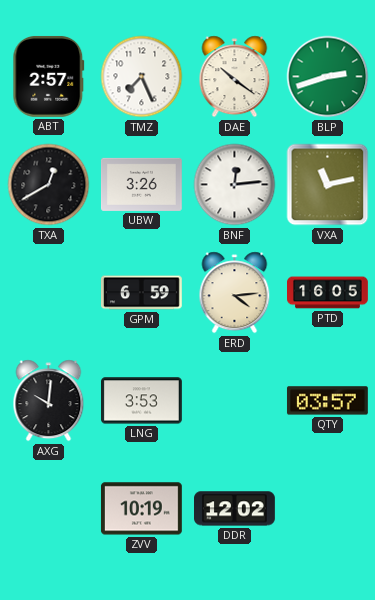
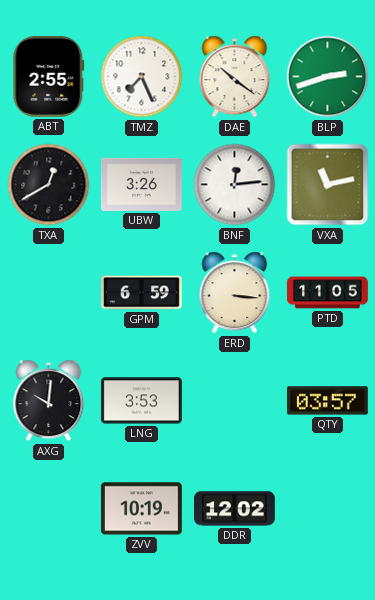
ABT: 2:57 -> 2:55 (49, 76)
ERD: 4:14 -> 3:16 (235, 293)
PTD: 16:05 -> 11:05 (328, 293)
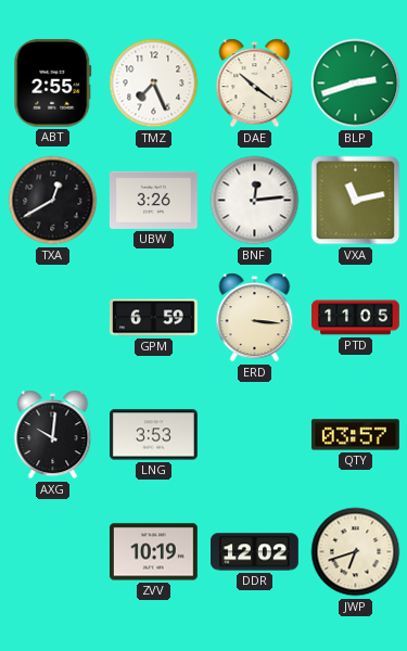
JWP: none -> 6:42 (356, 552)
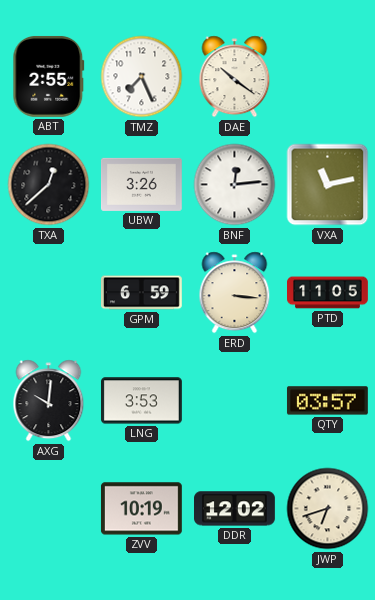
BLP: 2:42 -> none (356, 84)
TXA: 12:40 -> 12:38 (49, 185)
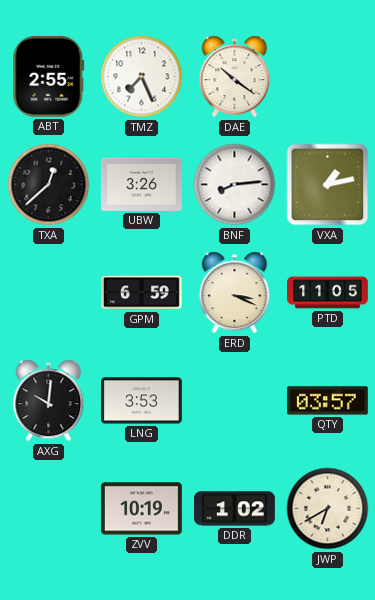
BNF: 12:14 -> 8:14 (235, 185)
VXA: 11:13 -> 1:13 (328, 185)
ERD: 3:16 -> 3:19 (235, 293)
DDR: 12:02 -> 1:02 (235, 509)
JWP: 6:42 -> 6:40 (328, 509)
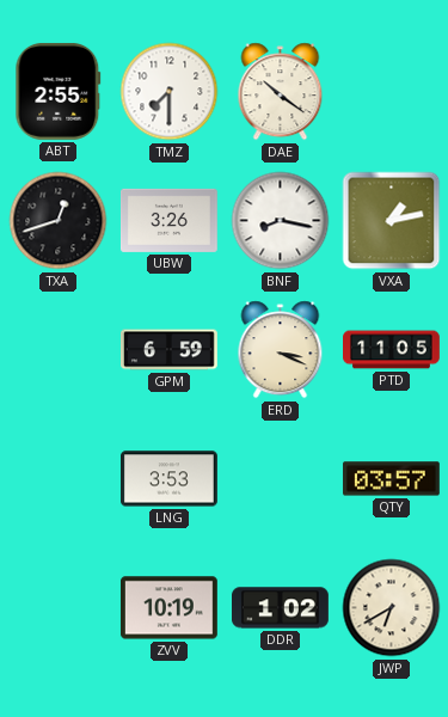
TMZ: 7:26 -> 7:30 (170, 92)
TXA: 12:38 -> 12:42 (59, 221)
BNF: 8:14 -> 8:17 (281, 221)
AXG: 10:01 -> none (49, 401)
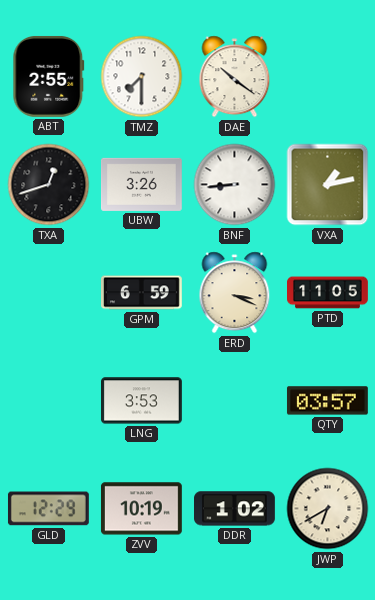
BNF: 8:17 -> 8:44 (235, 185)
GLD: none -> 12:29 (48, 509)
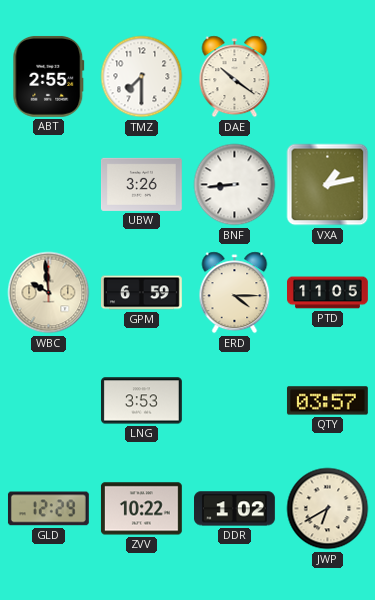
TXA: 12:42 -> none (49, 185)
WBC: none -> 9:59 (49, 293)
ERD: 3:19 -> 4:15 (235, 293)
ZVV: 10:19 -> 10:22 (141, 509)
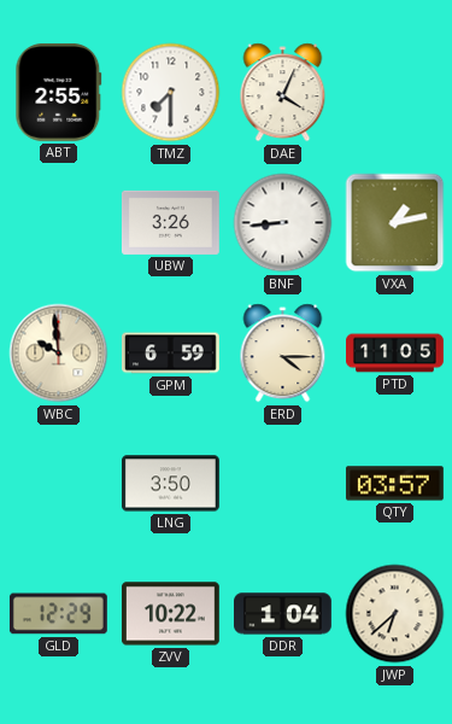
DAE: 10:21 -> 4:04 (283, 93)
LNG: 3:53 -> 3:50 (171, 484)
DDR: 1:02 -> 1:04 (283, 614)
JWP: 6:40 -> 6:38 (395, 614)
